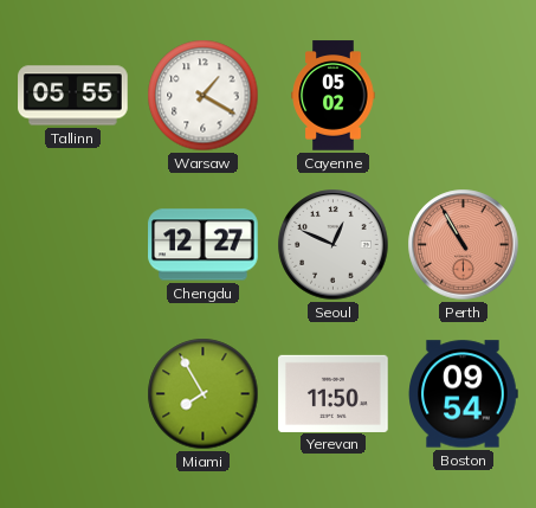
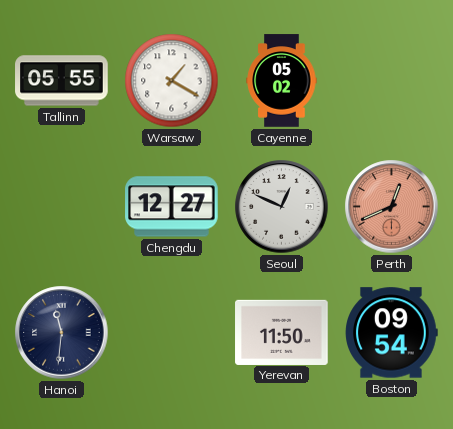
Perth: 10:55 -> 12:41 (392, 207)
Hanoi: none -> 11:31 (62, 333)
Miami: 7:55 -> none (204, 394)
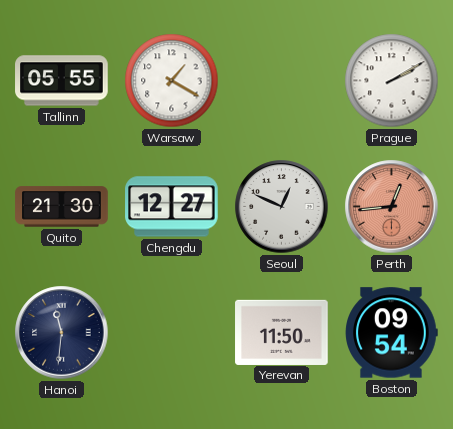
Cayenne: 05:02 -> none (282, 81)
Prague: none -> 2:10 (392, 81)
Quito: none -> 21:30 (62, 207)
Perth: 12:41 -> 12:44 (392, 207)
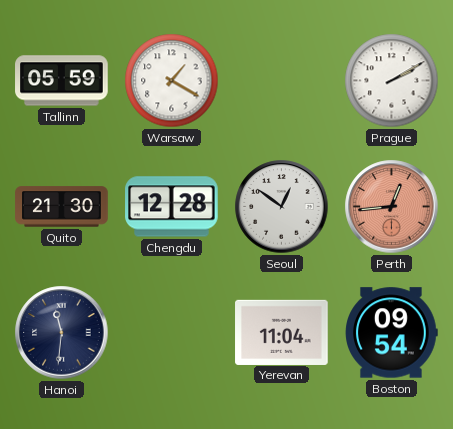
Tallinn: 05:55 -> 05:59 (62, 81)
Chengdu: 12:27 -> 12:28 (172, 207)
Seoul: 12:49 -> 12:51 (282, 207)
Yerevan: 11:50 -> 11:04 (282, 332)
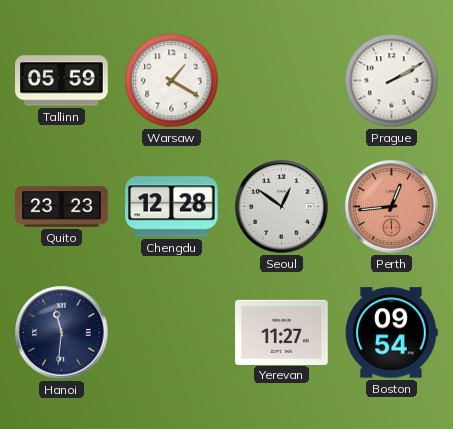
Quito: 21:30 -> 23:23 (62, 207)
Yerevan: 11:04 -> 11:27 (282, 332)
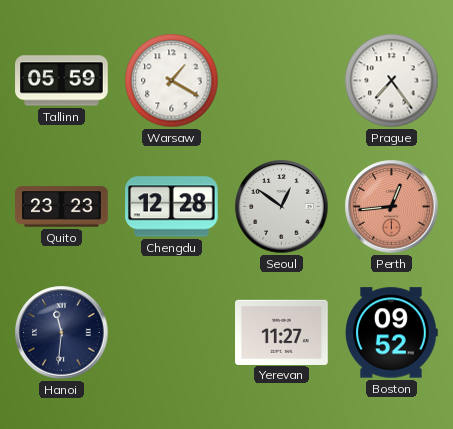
Prague: 2:10 -> 7:24 (392, 81)
Boston: 09:54 -> 09:52 (392, 333)
